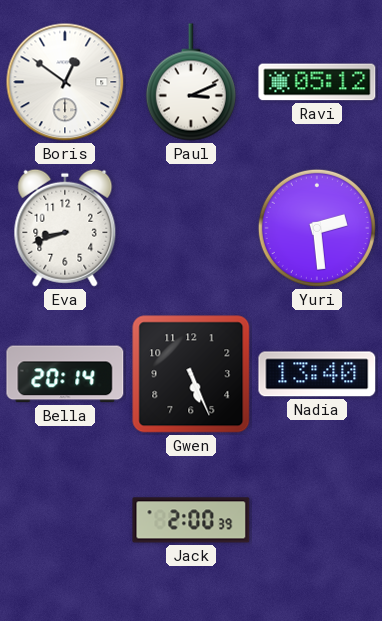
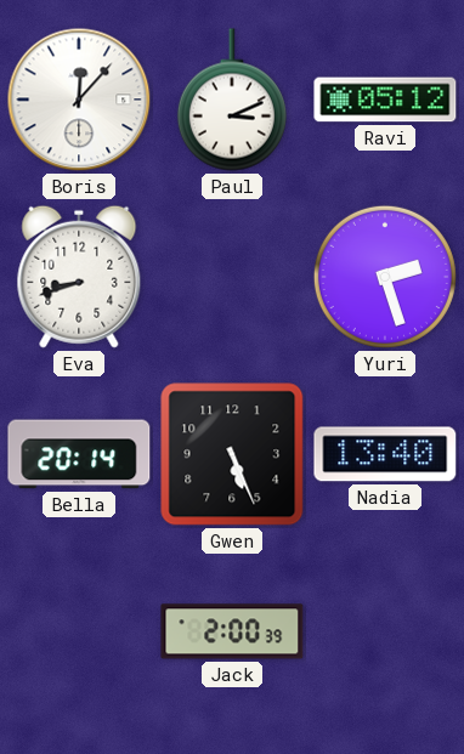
Boris: 12:51 -> 12:07 (79, 100)
Yuri: 2:29 -> 2:27 (385, 277)
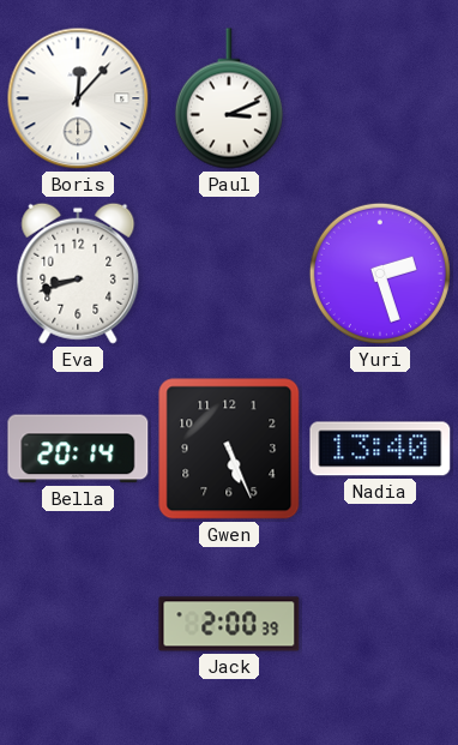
Ravi: 05:12 -> none (385, 100)
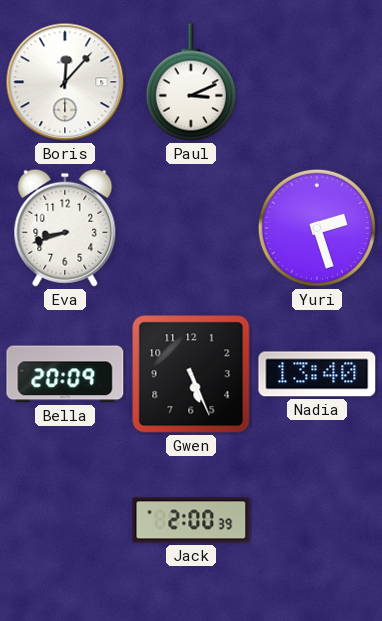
Bella: 20:14 -> 20:09 (65, 374)
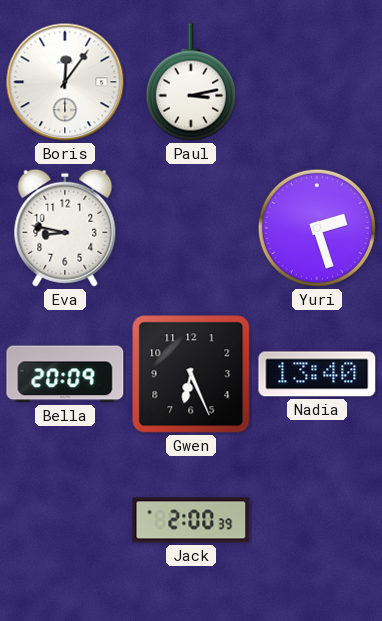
Boris: 12:07 -> 12:06 (65, 82)
Paul: 3:11 -> 3:13 (191, 82)
Eva: 8:42 -> 8:47 (65, 228)
Gwen: 5:26 -> 6:26 (191, 374)
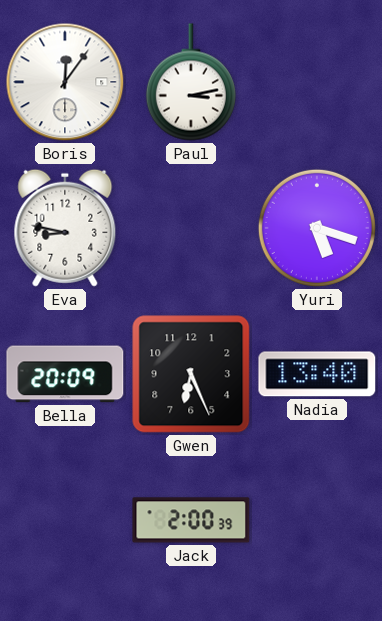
Yuri: 2:27 -> 5:18 (317, 228)
